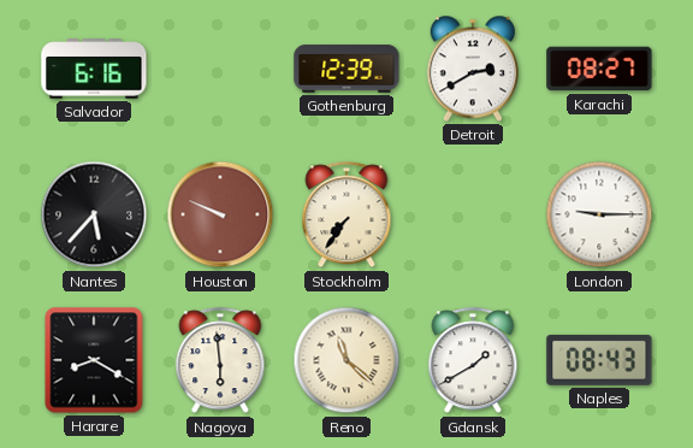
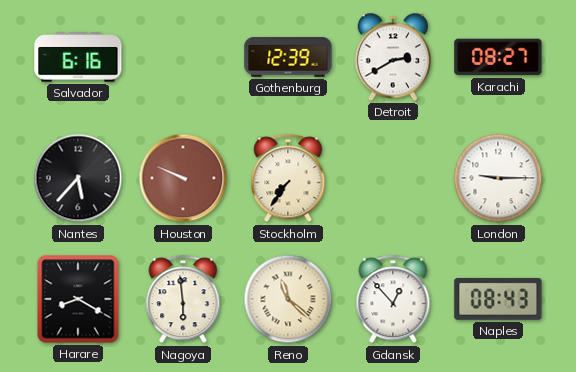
Gdansk: 1:40 -> 12:53 (393, 300)
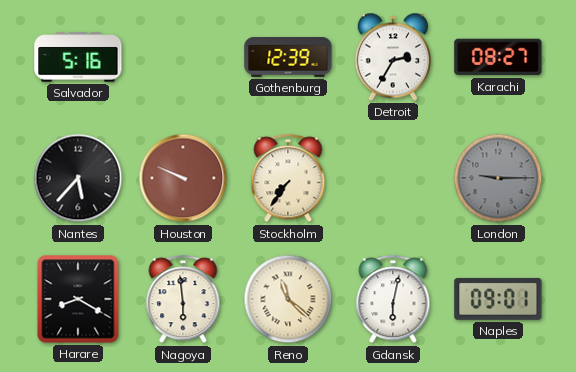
Salvador: 6:16 -> 5:16 (78, 57)
Detroit: 2:40 -> 2:35 (392, 57)
London dial: white -> grey (498, 178)
Gdansk: 12:53 -> 6:02 (393, 300)
Naples: 08:43 -> 09:01 (498, 299)
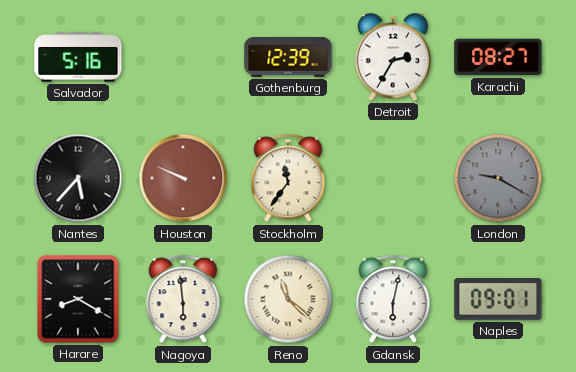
Stockholm: 7:36 -> 11:36 (288, 179)
London: 9:15 -> 9:20 (498, 178)
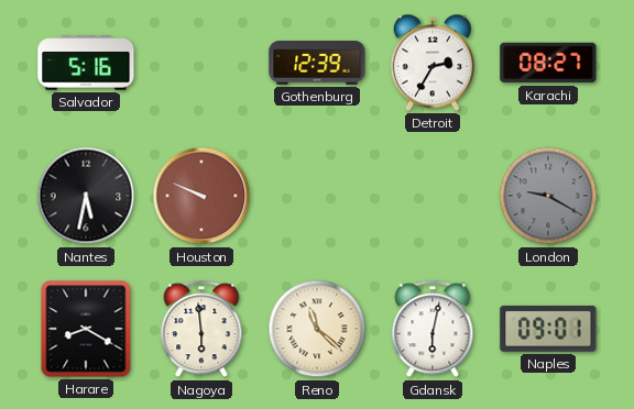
Nantes: 5:37 -> 5:32 (86, 196)
Stockholm: 11:36 -> none (288, 179)
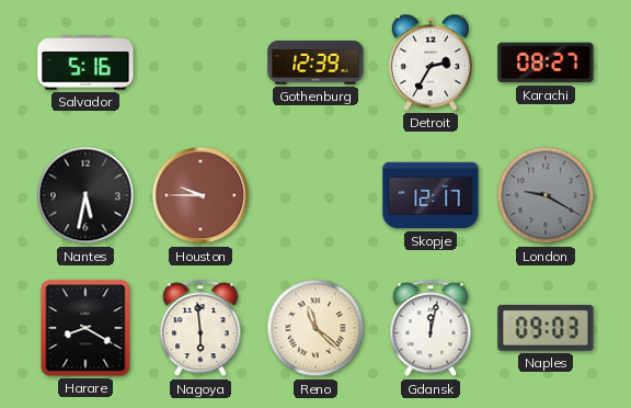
Houston: 9:49 -> 9:45 (200, 195)
Skopje: none -> 12:17 (431, 195)
Gdansk: 6:02 -> 12:02 (431, 329)
Naples: 09:01 -> 09:03 (546, 328)
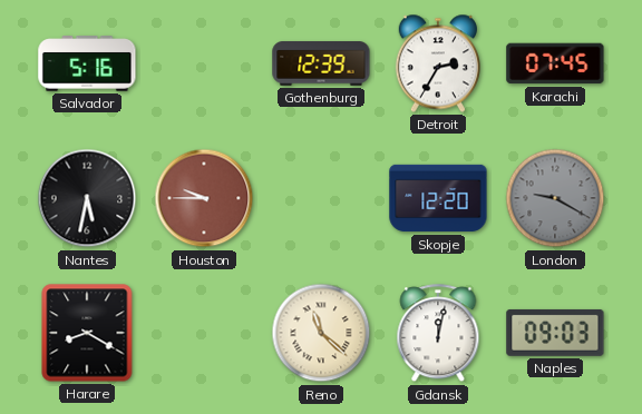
Karachi: 08:27 -> 07:45 (555, 63)
Skopje: 12:17 -> 12:20 (438, 198)
Nagoya: 5:59 -> none (200, 329)
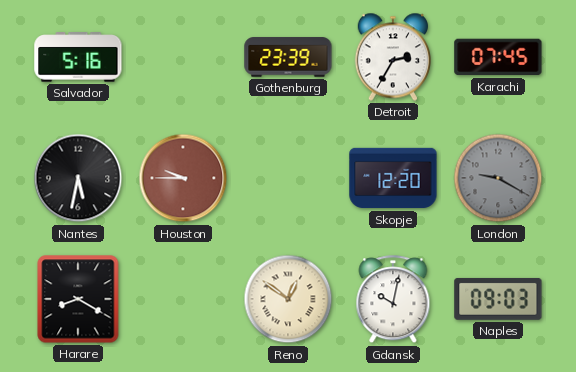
Gothenburg: 12:39 -> 23:39 (288, 57)
Reno: 11:22 -> 12:51 (288, 299)
Gdansk: 12:02 -> 10:02 (393, 300)
